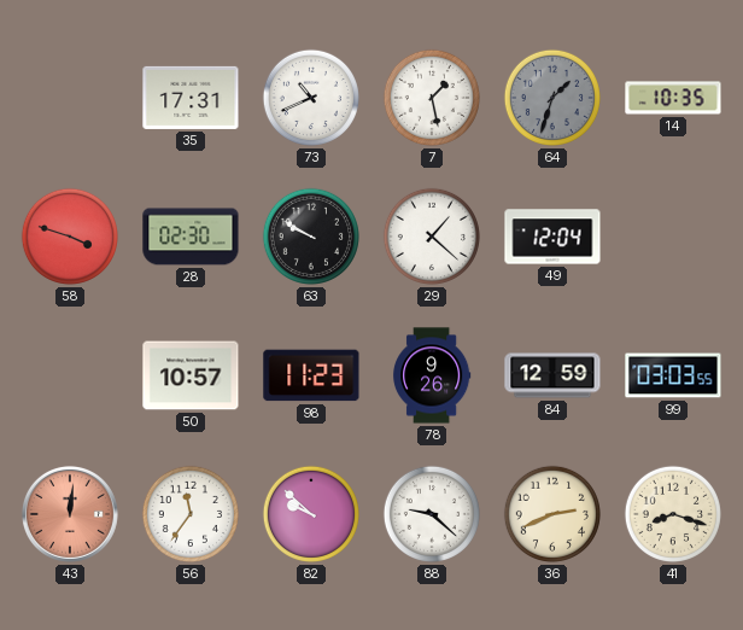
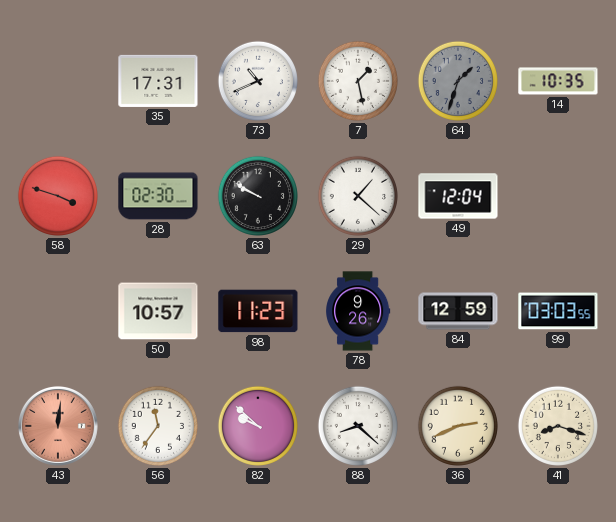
88: 9:22 -> 8:22 (358, 426)
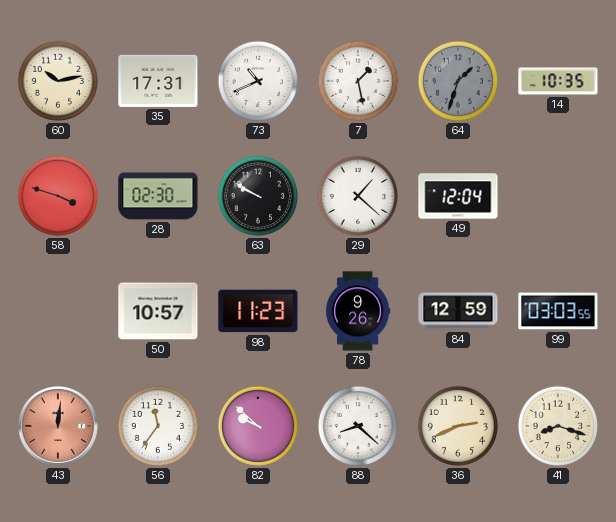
60: none -> 10:13 (58, 81)
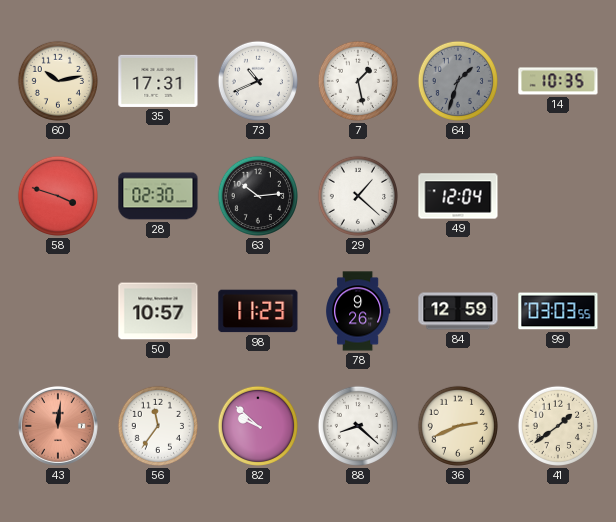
63: 9:50 -> 10:14 (258, 196)
41: 8:18 -> 1:39 (558, 426)
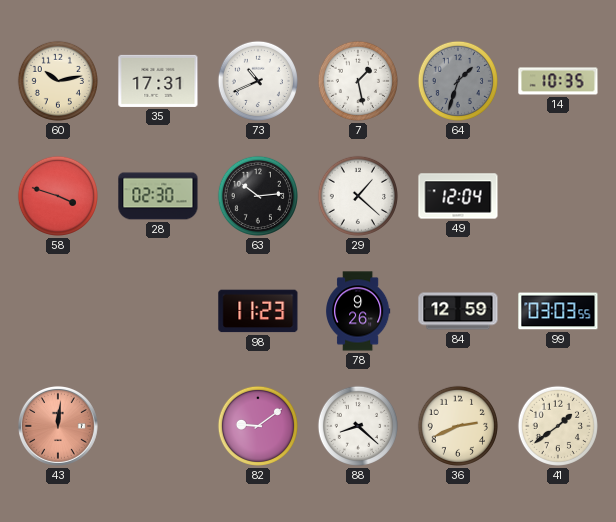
50: 10:57 -> none (158, 311)
56: 11:36 -> none (158, 426)
82: 9:52 -> 9:09 (258, 426)
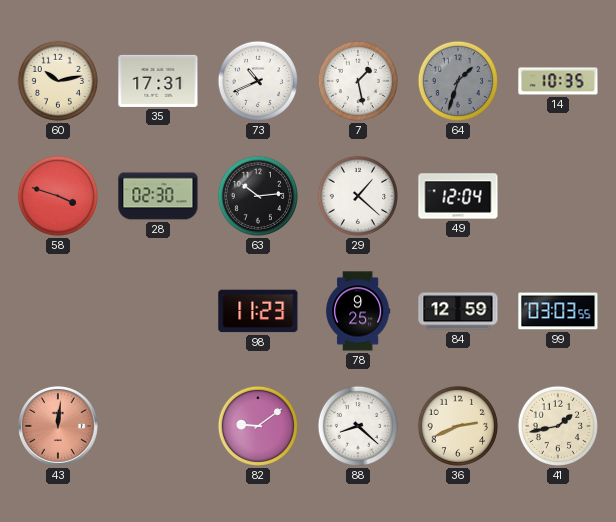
78: 9:26 -> 9:25 (359, 311)
41: 1:39 -> 1:43 (558, 426)
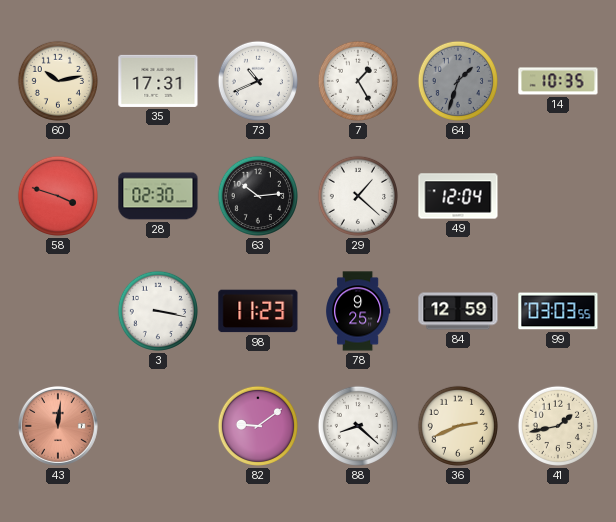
7: 1:28 -> 1:25 (358, 81)
3: none -> 3:17 (158, 311)
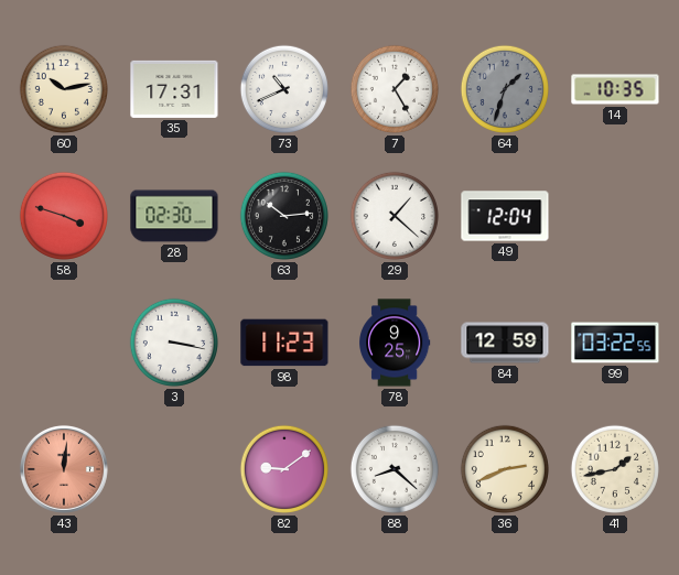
99: 03:03 -> 03:22 (615, 343)
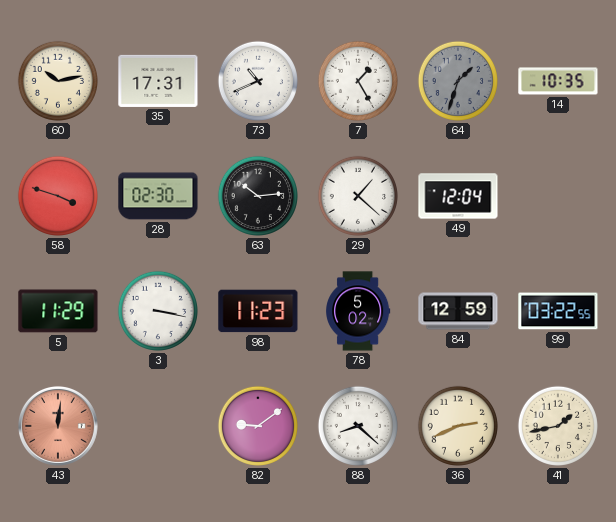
5: none -> 11:29 (58, 311)
78: 9:25 -> 5:02 (359, 311)
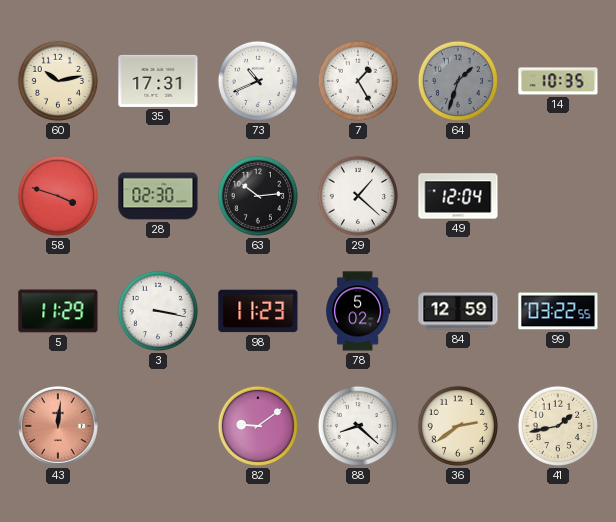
36: 2:41 -> 2:39 (458, 426)
